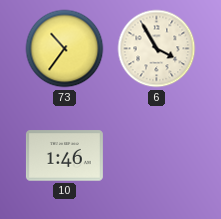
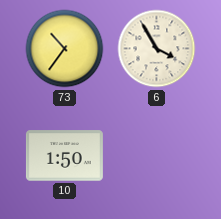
10: 1:46 -> 1:50 (64, 156)
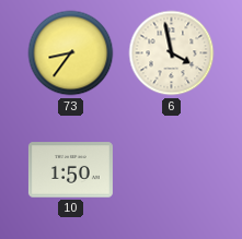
73: 10:36 -> 8:36 (71, 53)
6: 3:55 -> 3:58 (172, 53)
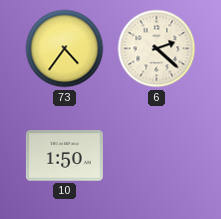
73: 8:36 -> 4:36 (65, 49)
6: 3:58 -> 2:22 (157, 49)
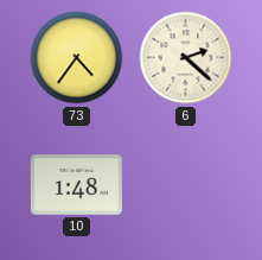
10: 1:50 -> 1:48 (76, 185)
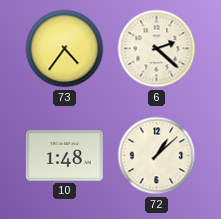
72: none -> 1:08 (157, 156)
